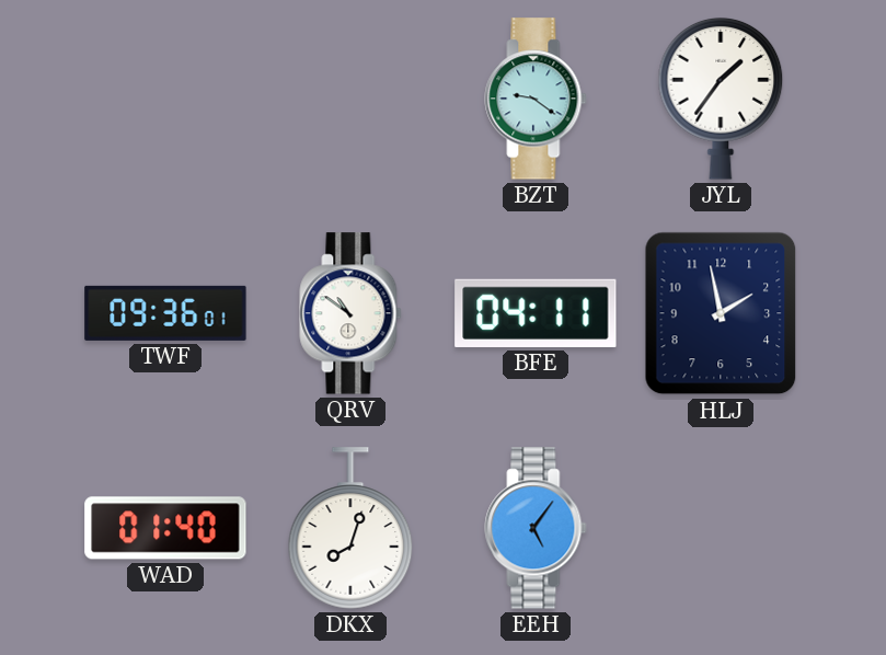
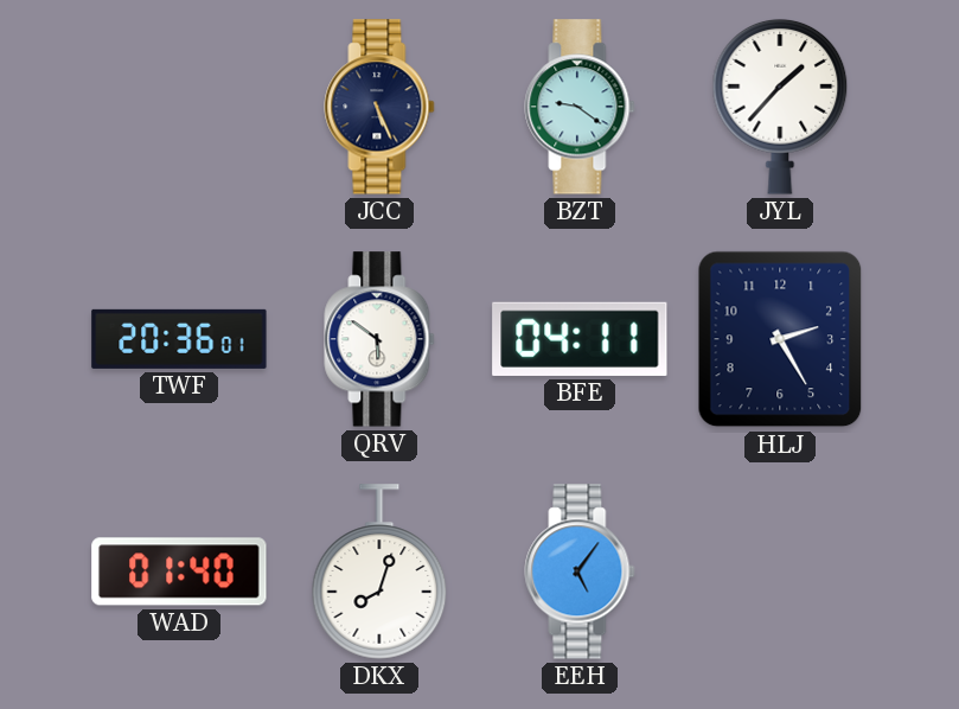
JCC: none -> 5:26 (379, 107)
JYL: 1:36 -> 1:37 (780, 107)
TWF: 09:36 -> 20:36 (179, 339)
QRV: 10:51 -> 5:51 (379, 339)
HLJ: 1:58 -> 2:25 (780, 339)
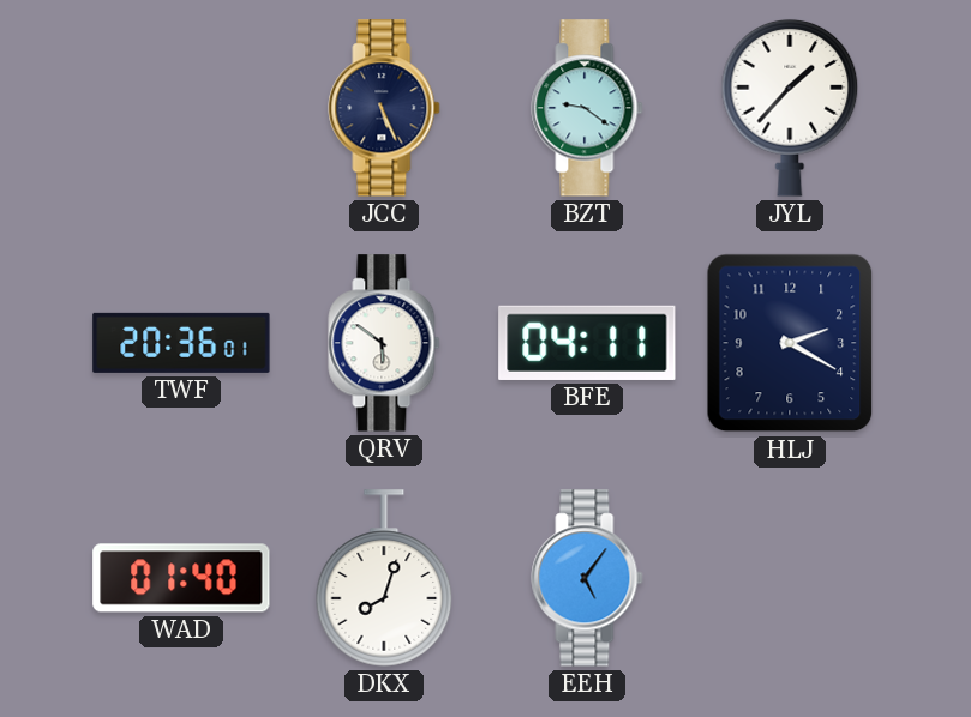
HLJ: 2:25 -> 2:20 (790, 343)
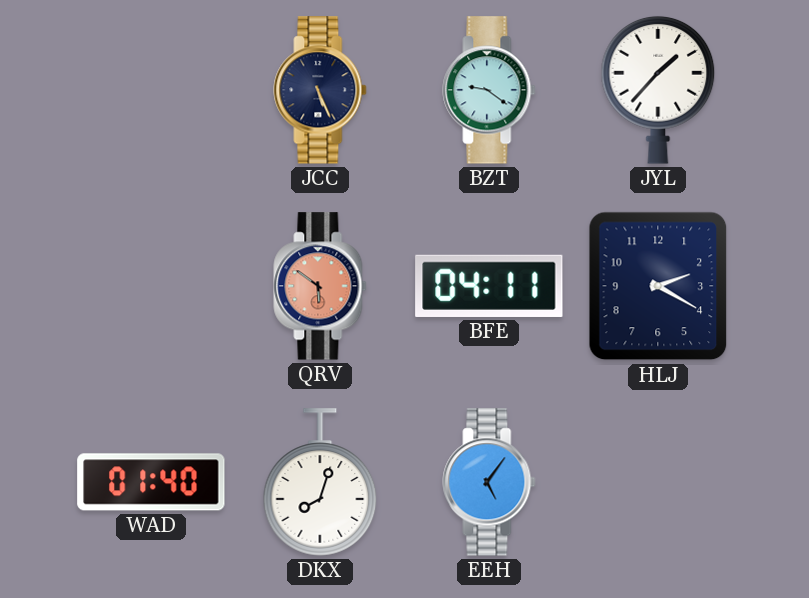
TWF: 20:36 -> none (181, 343)
QRV dial: white -> salmon (320, 286)
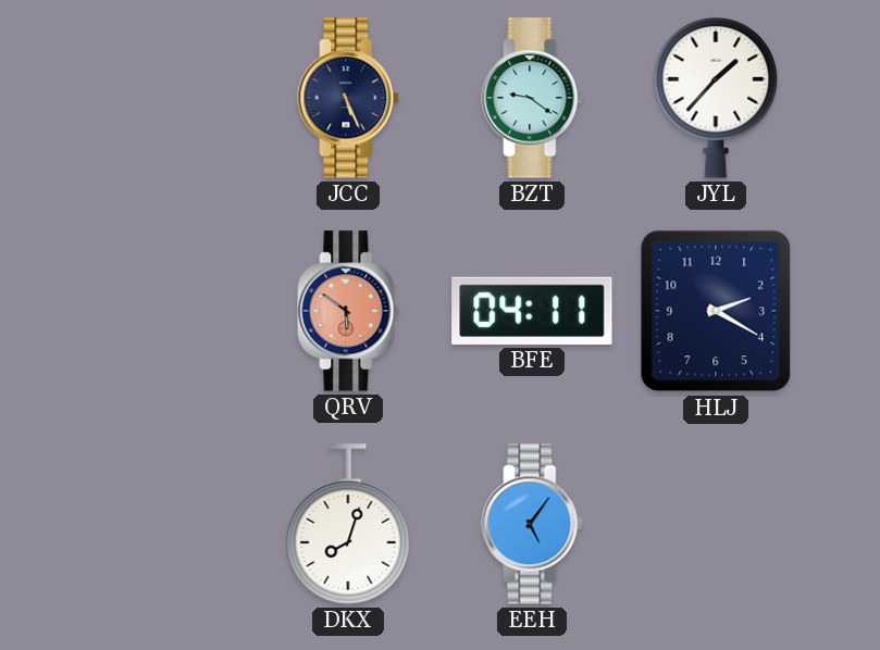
WAD: 01:40 -> none (151, 482)
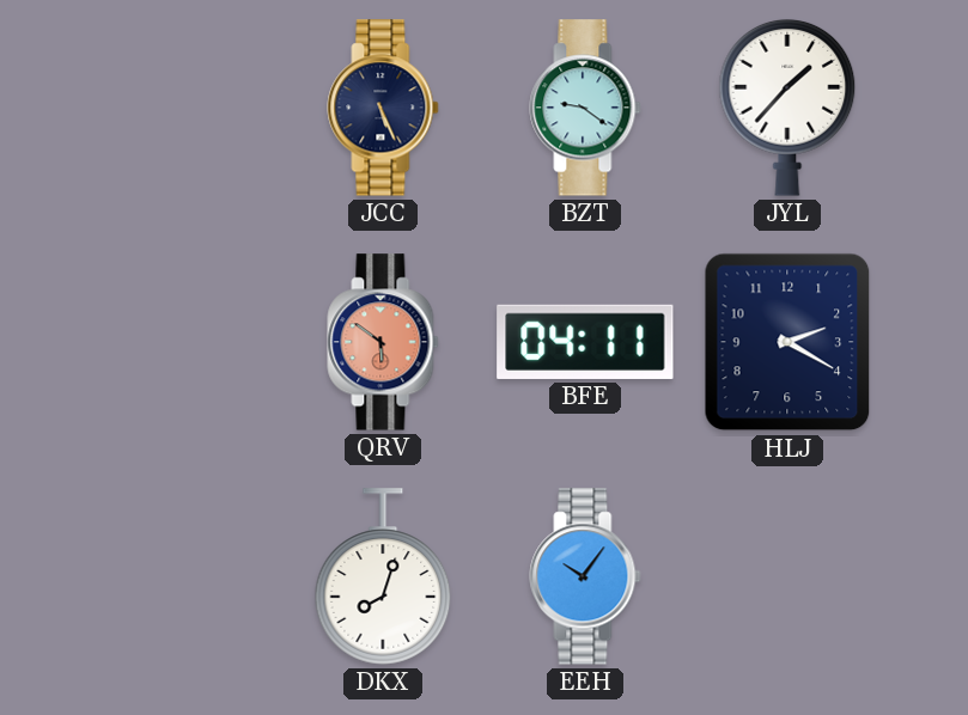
EEH: 5:06 -> 10:06 (585, 576)
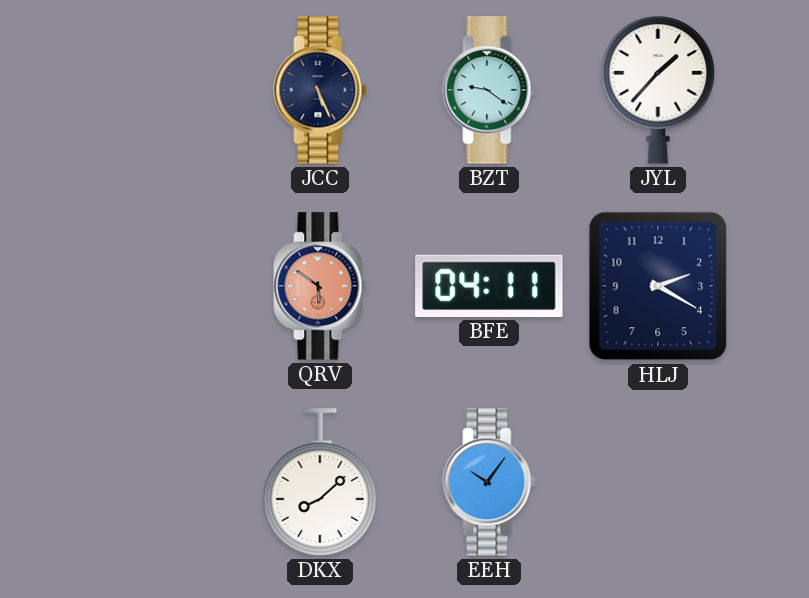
DKX: 8:03 -> 8:08 (320, 482)
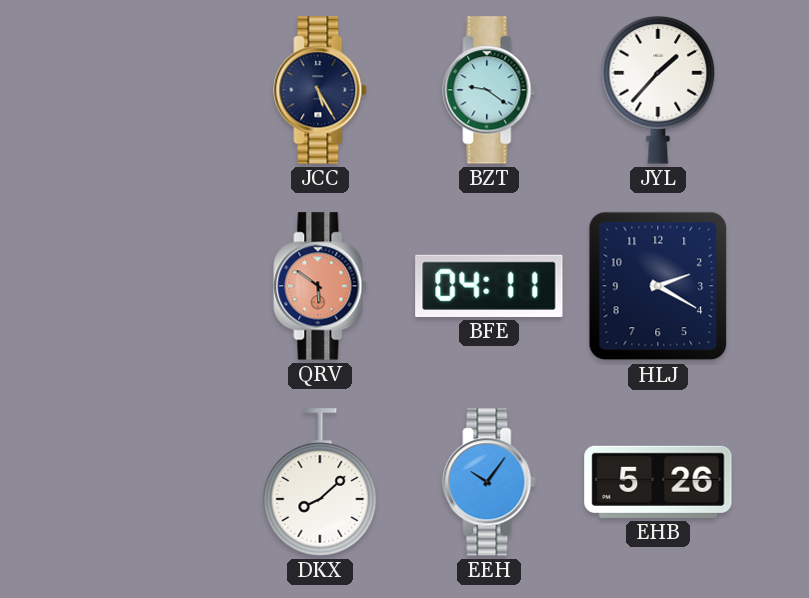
JCC: 5:26 -> 5:25 (320, 90)
EHB: none -> 5:26 (658, 482)
